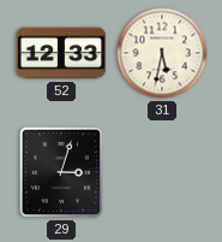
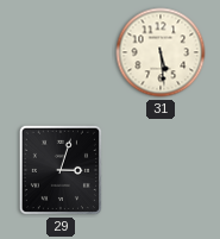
52: 12:33 -> none (61, 53)
31: 5:32 -> 5:29 (161, 52)
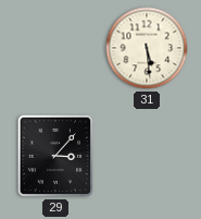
29: 3:03 -> 3:07 (55, 156)
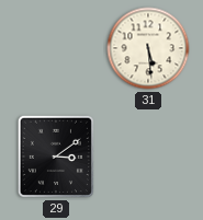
29: 3:07 -> 3:09 (56, 157)
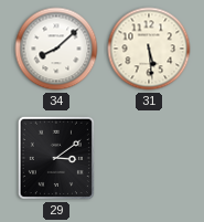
34: none -> 8:08 (56, 49)
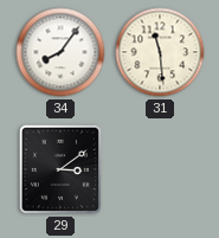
34: 8:08 -> 8:06 (60, 52)
31: 5:29 -> 11:29 (160, 52)
